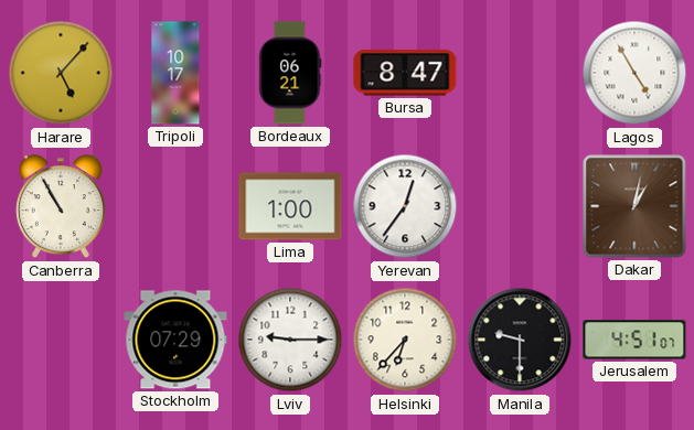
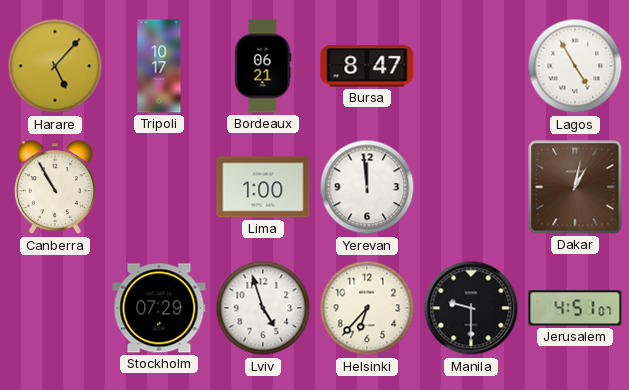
Yerevan: 12:36 -> 11:59 (367, 187)
Lviv: 9:15 -> 4:57 (263, 308)
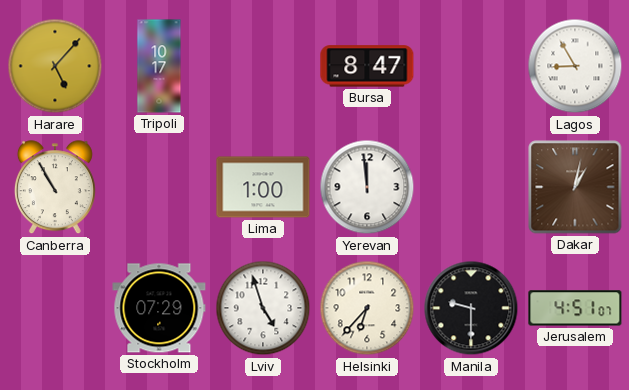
Bordeaux: 06:21 -> none (263, 66)
Lagos: 4:55 -> 8:55 (575, 66)
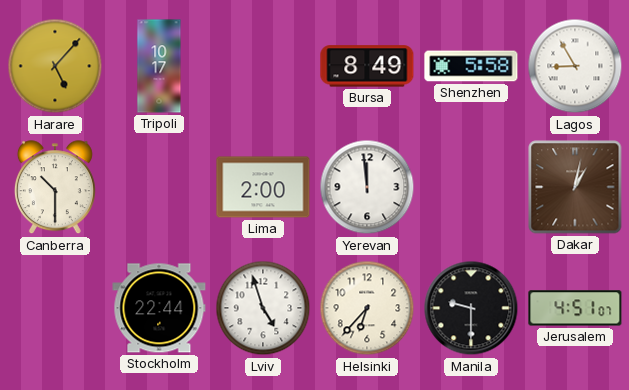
Bursa: 8:47 -> 8:49 (367, 66)
Shenzhen: none -> 5:58 (471, 66)
Canberra: 10:55 -> 10:30 (55, 188)
Lima: 1:00 -> 2:00 (263, 187)
Stockholm: 07:29 -> 22:44 (159, 308)
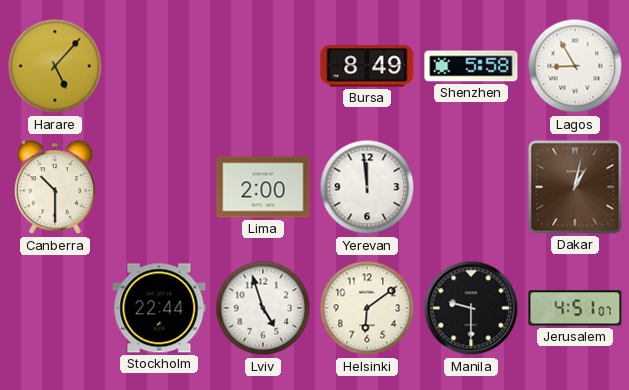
Tripoli: 10:17 -> none (159, 66)
Helsinki: 6:37 -> 6:09 (367, 308)
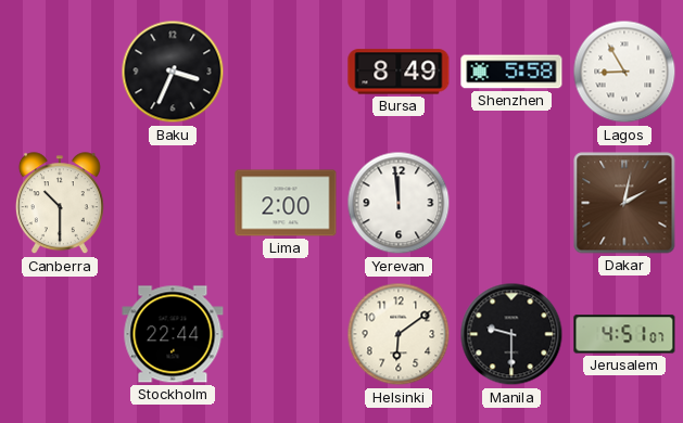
Harare: 5:07 -> none (55, 66)
Baku: none -> 3:34 (173, 72)
Dakar: 1:02 -> 2:02 (624, 203)
Lviv: 4:57 -> none (263, 308)
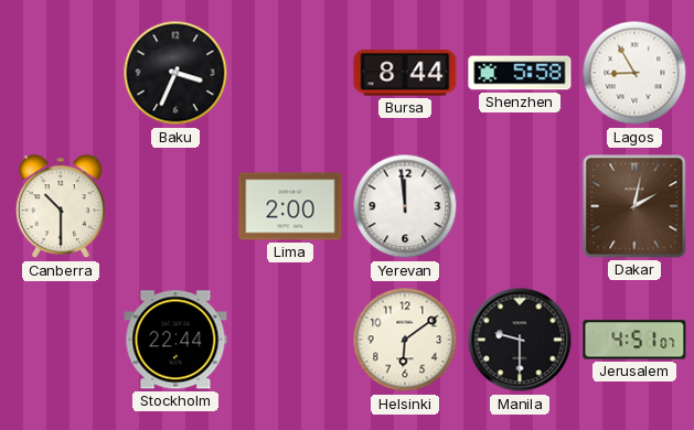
Bursa: 8:49 -> 8:44 (405, 73)
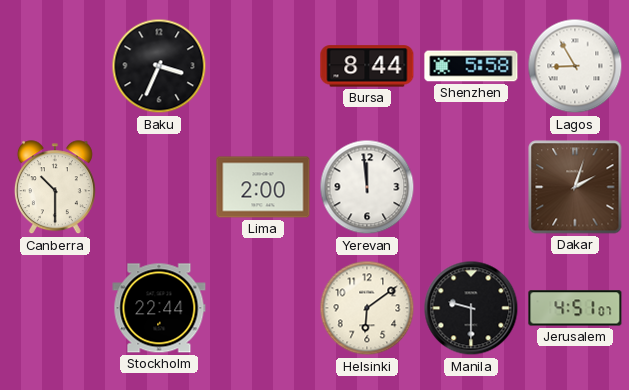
Dakar: 2:02 -> 2:03 (575, 187)
